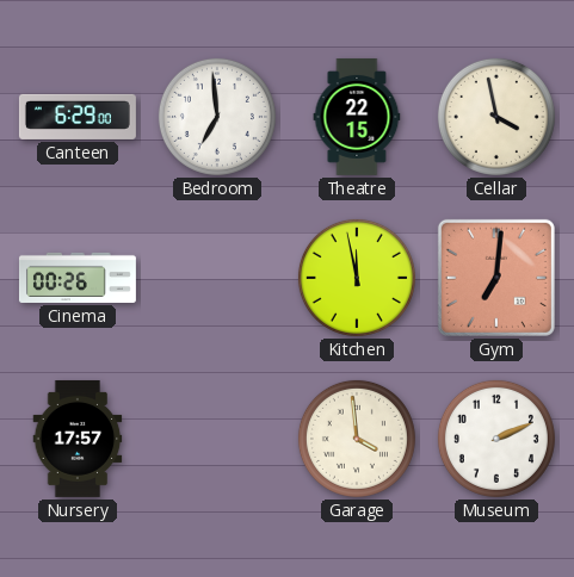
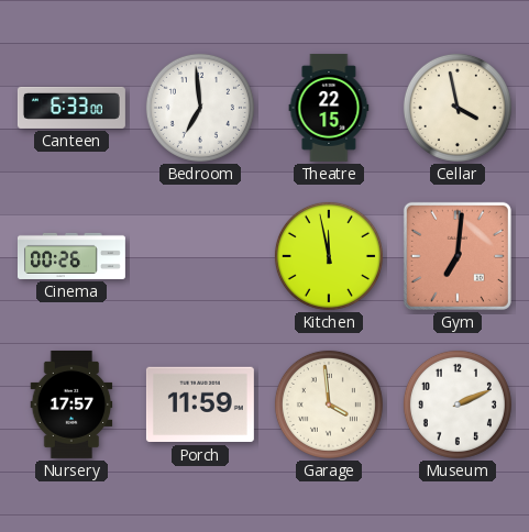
Canteen: 6:29 -> 6:33 (71, 108)
Porch: none -> 11:59 (200, 404)
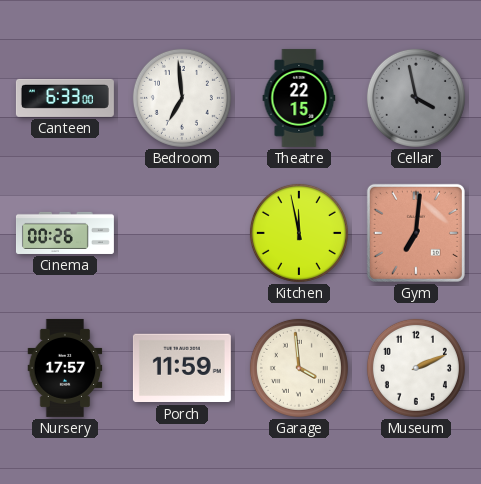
Cellar dial: cream -> grey (416, 98)
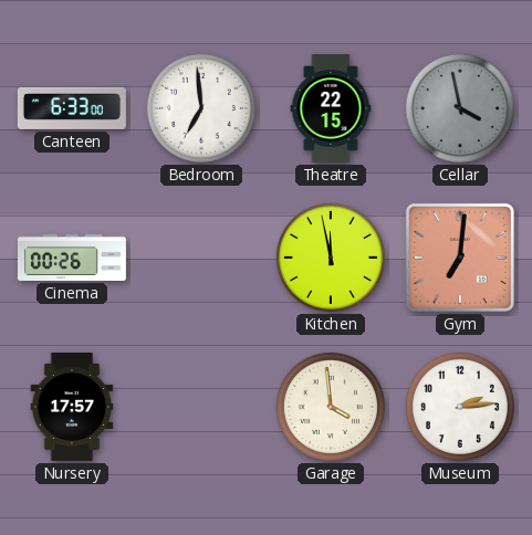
Porch: 11:59 -> none (182, 368)
Museum: 2:11 -> 2:14 (460, 407)
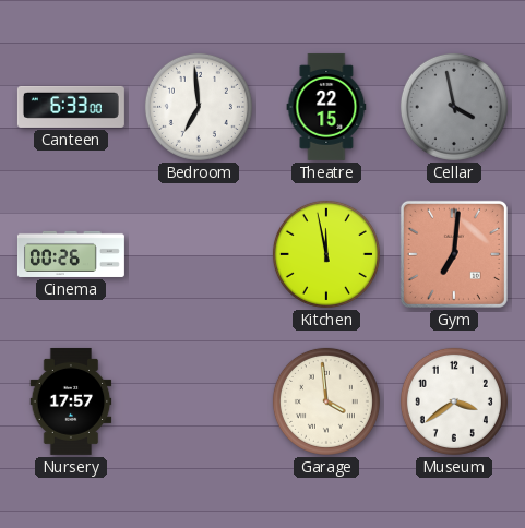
Museum: 2:14 -> 3:39 (454, 401)
